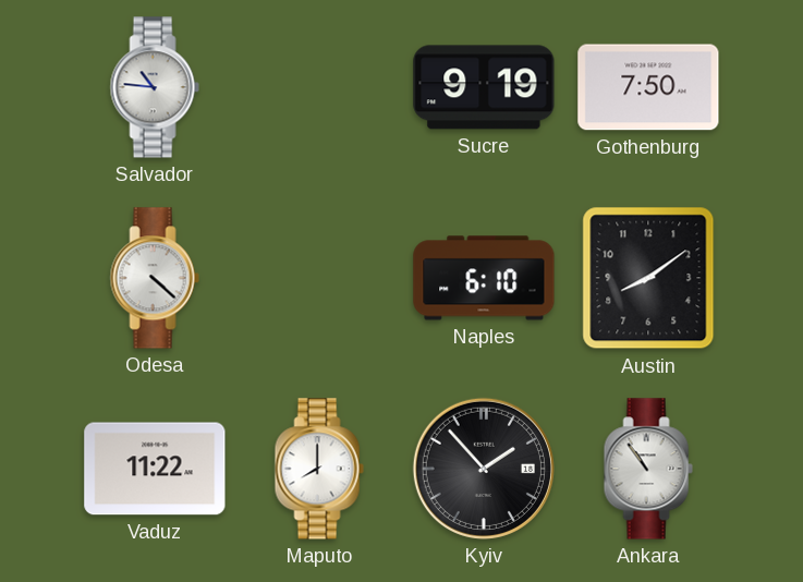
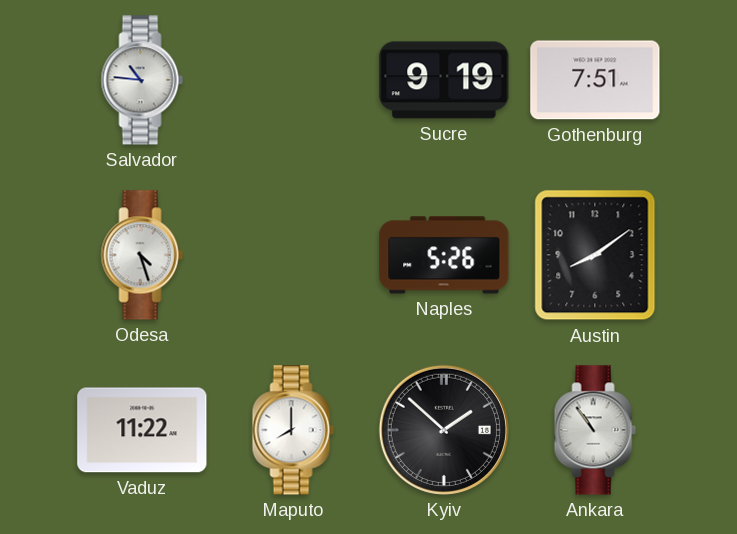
Gothenburg: 7:50 -> 7:51 (595, 80)
Odesa: 4:22 -> 4:27 (142, 255)
Naples: 6:10 -> 5:26 (444, 255)
Kyiv: 1:53 -> 1:52 (444, 430)
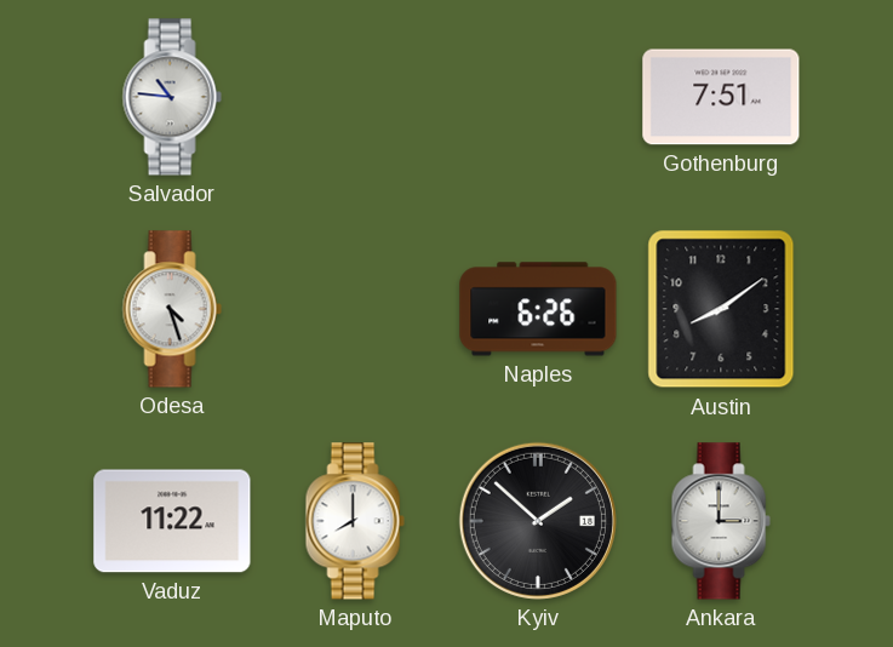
Sucre: 9:19 -> none (444, 80)
Naples: 5:26 -> 6:26 (538, 309)
Ankara: 10:54 -> 3:00 (721, 521)
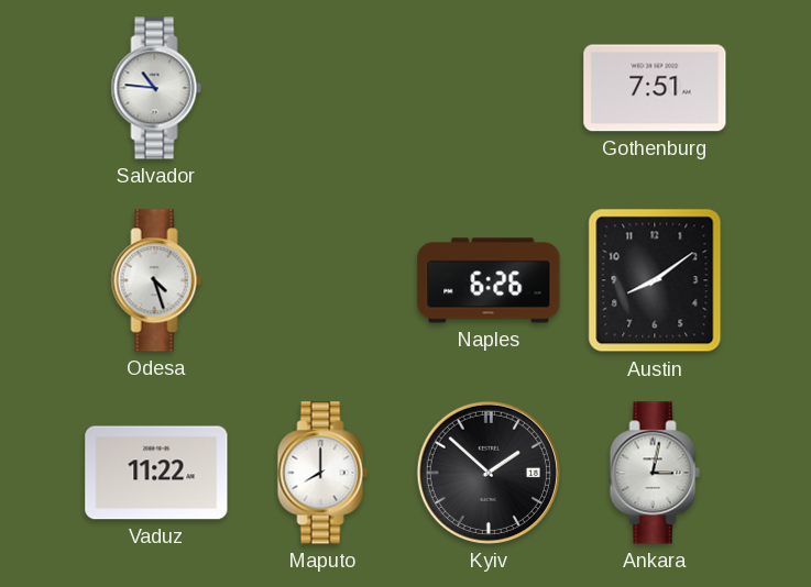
Ankara: 3:00 -> 3:02 (655, 473)
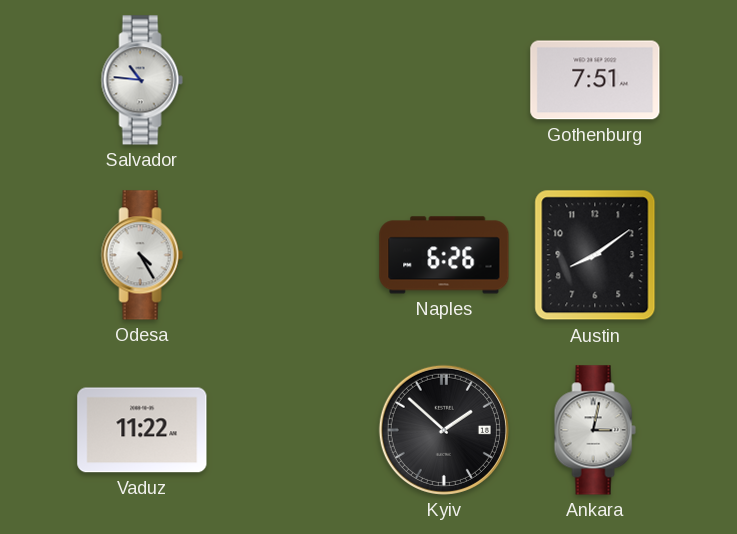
Odesa: 4:27 -> 4:25 (142, 255)
Maputo: 8:00 -> none (322, 473)
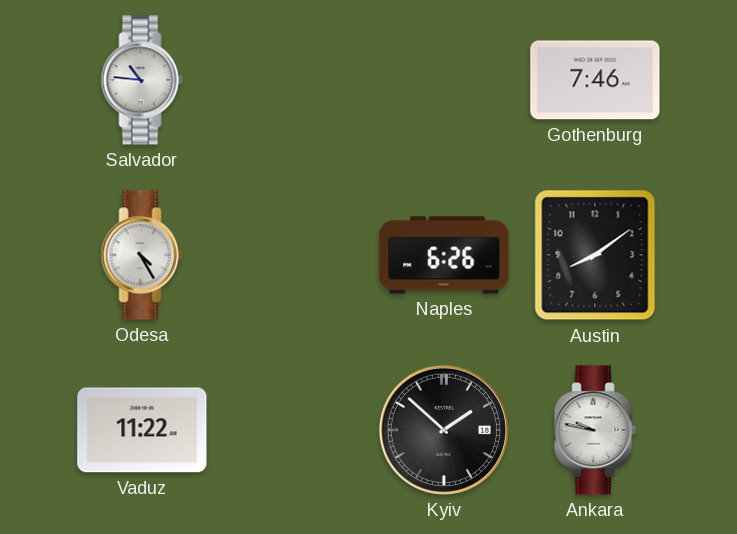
Gothenburg: 7:51 -> 7:46 (595, 80)
Ankara: 3:02 -> 9:47 (595, 430)
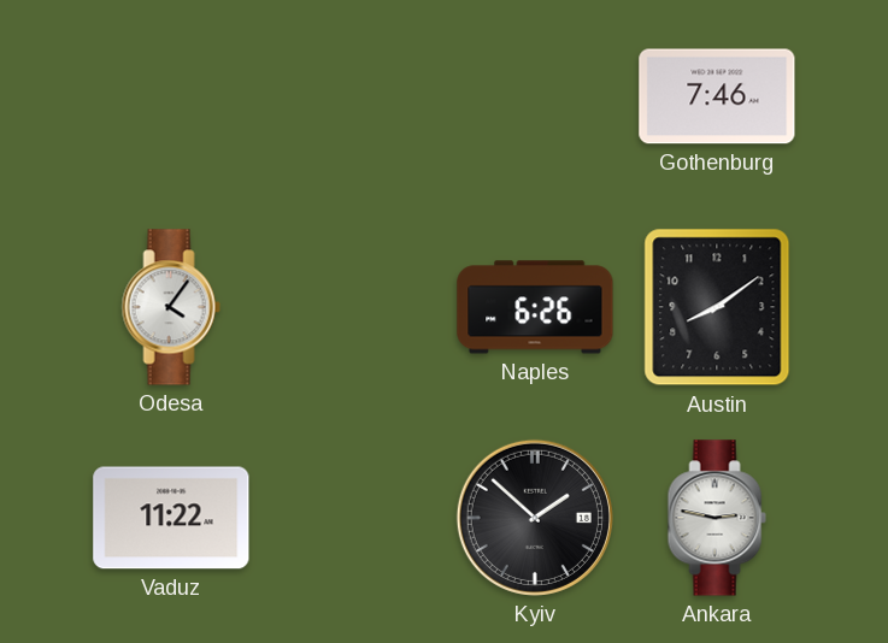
Salvador: 10:46 -> none (142, 80)
Odesa: 4:25 -> 4:06 (171, 307)
Ankara: 9:47 -> 2:47 (717, 518)
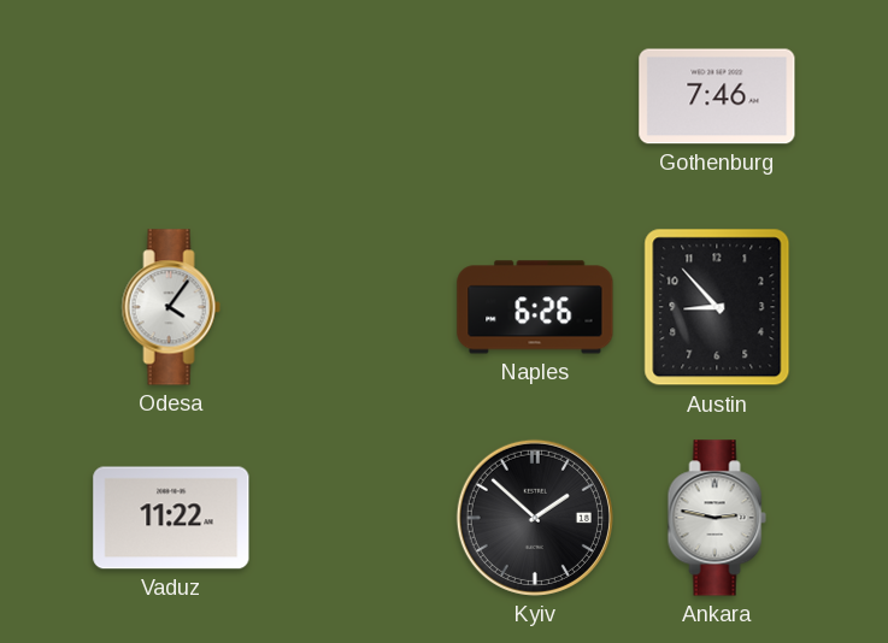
Austin: 8:09 -> 8:53 (717, 307)
